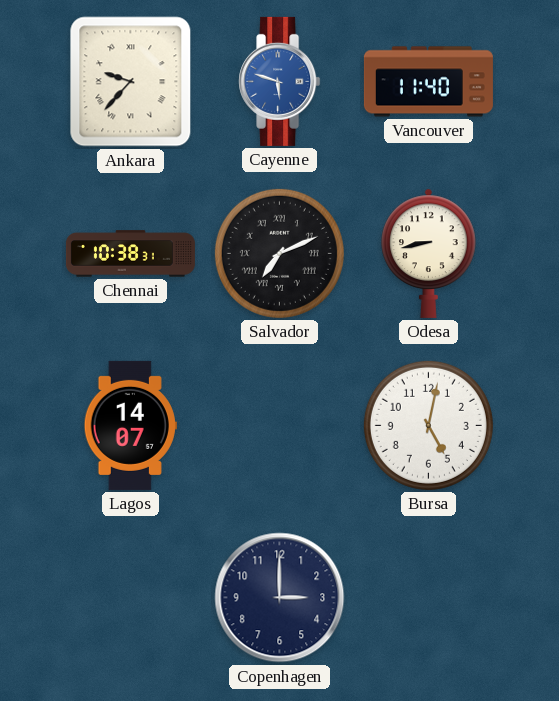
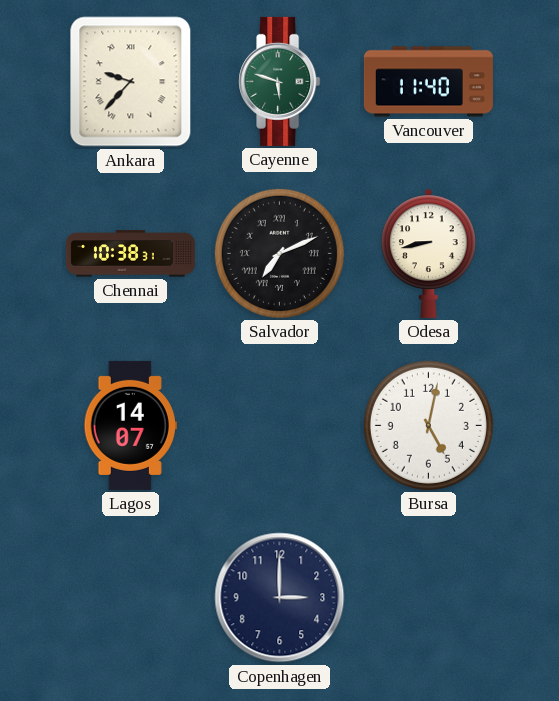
Cayenne dial: blue -> green (280, 81)
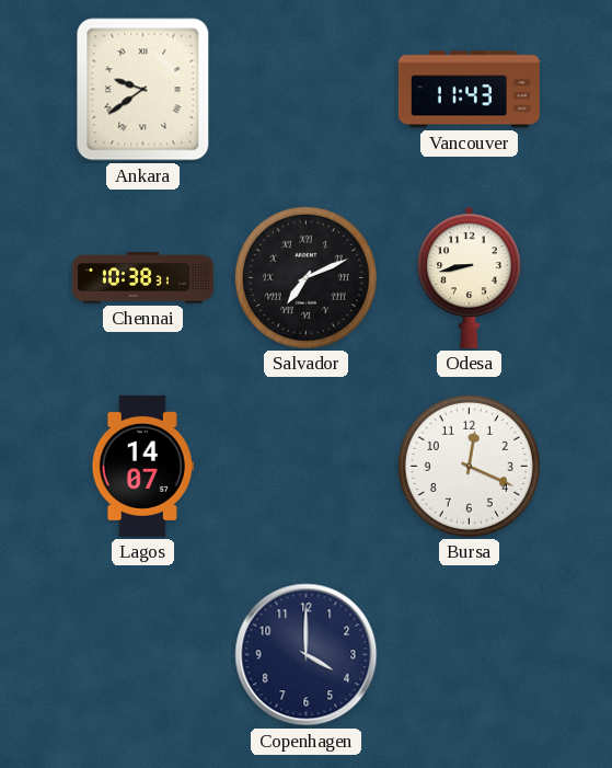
Ankara: 9:37 -> 9:39 (143, 90)
Cayenne: 5:48 -> none (280, 81)
Vancouver: 11:40 -> 11:43 (469, 90)
Bursa: 5:02 -> 12:19 (469, 466)
Copenhagen: 3:00 -> 4:00 (307, 655)
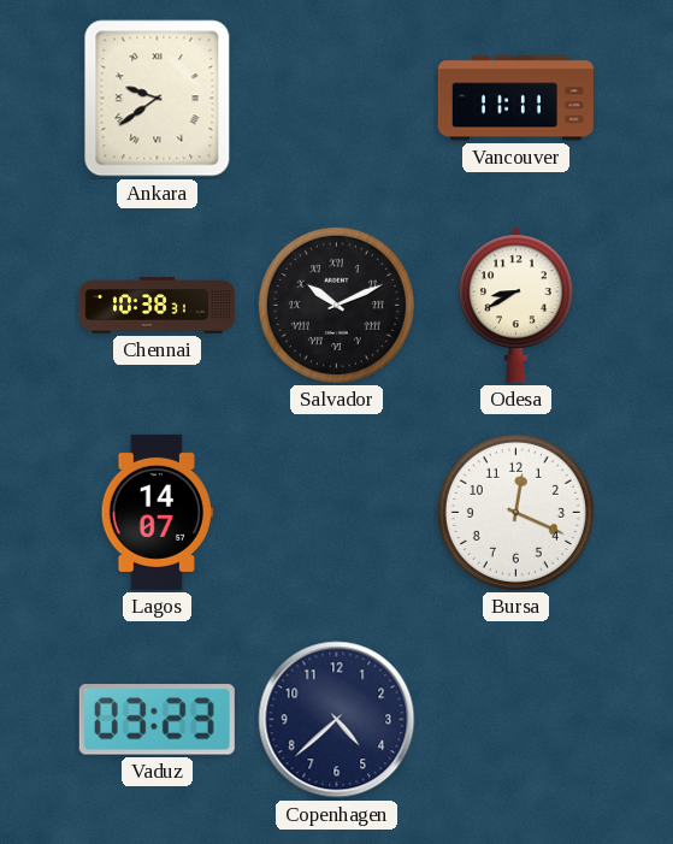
Vancouver: 11:43 -> 11:11 (515, 99)
Salvador: 7:11 -> 10:11 (336, 305)
Odesa: 8:43 -> 8:40 (516, 305)
Vaduz: none -> 03:23 (157, 720)
Copenhagen: 4:00 -> 4:38 (337, 720)
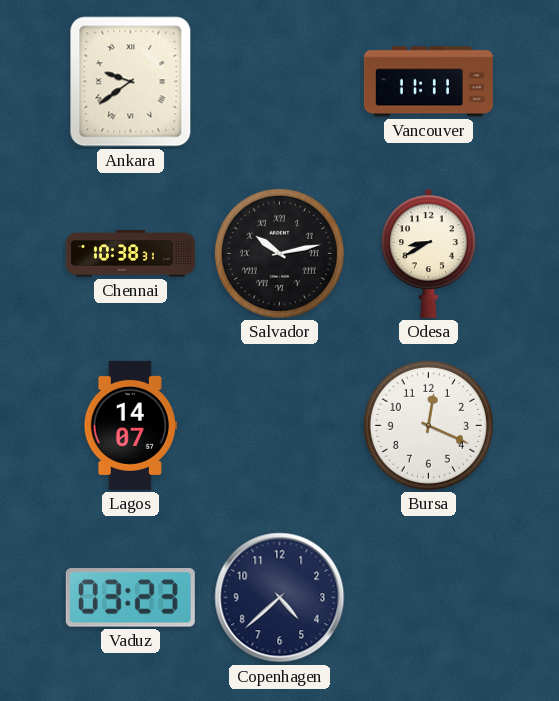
Salvador: 10:11 -> 10:13 (279, 253)
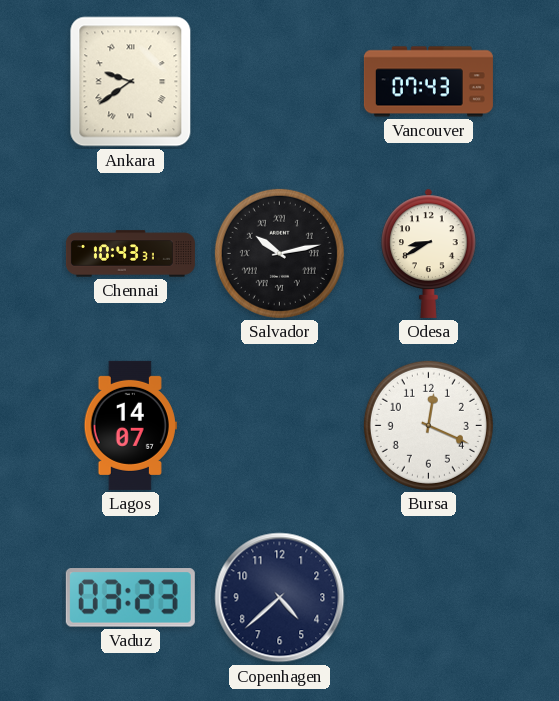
Vancouver: 11:11 -> 07:43 (428, 82)
Chennai: 10:38 -> 10:43 (130, 254)
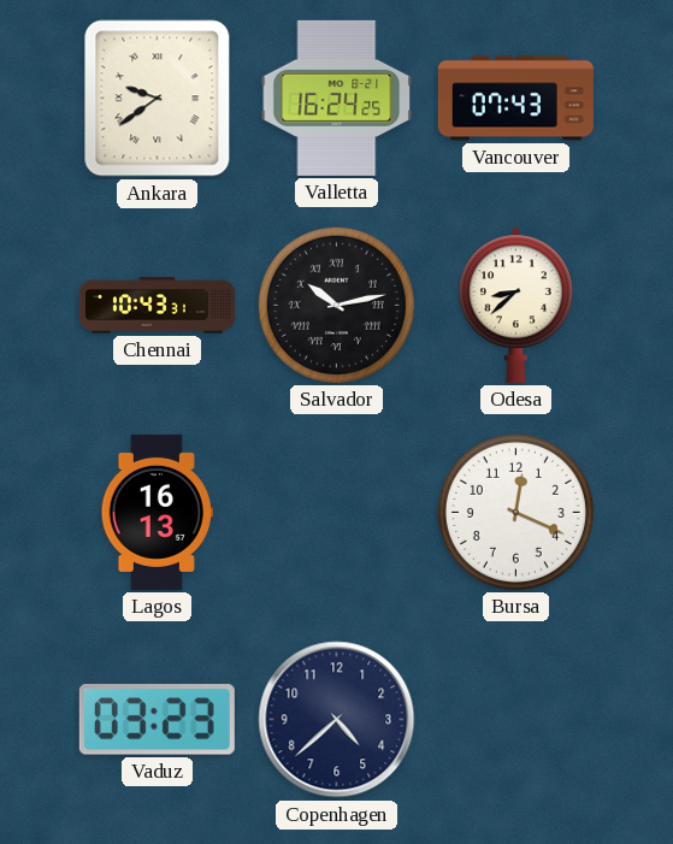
Valletta: none -> 16:24 (337, 98)
Odesa: 8:40 -> 8:38 (516, 305)
Lagos: 14:07 -> 16:13 (157, 512)
